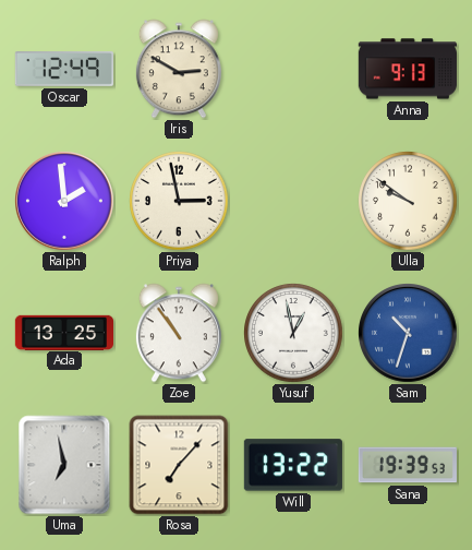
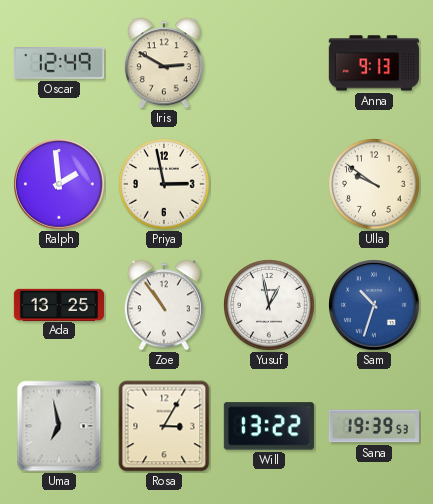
Rosa: 7:07 -> 3:05 (164, 426)
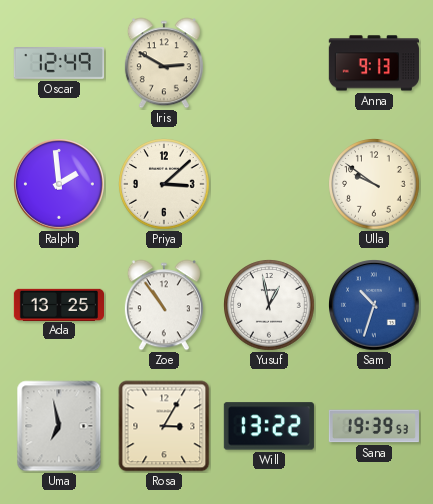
Priya: 2:58 -> 3:08 (164, 184)
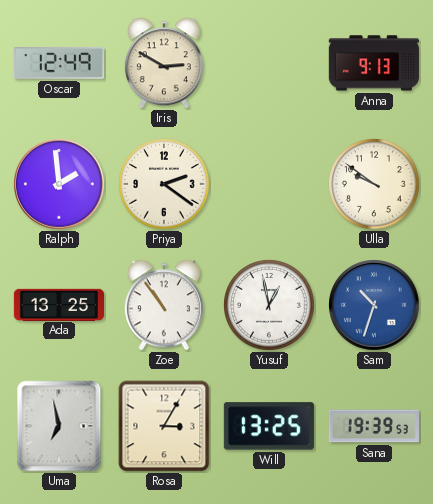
Priya: 3:08 -> 2:21 (164, 184)
Will: 13:22 -> 13:25 (269, 426)
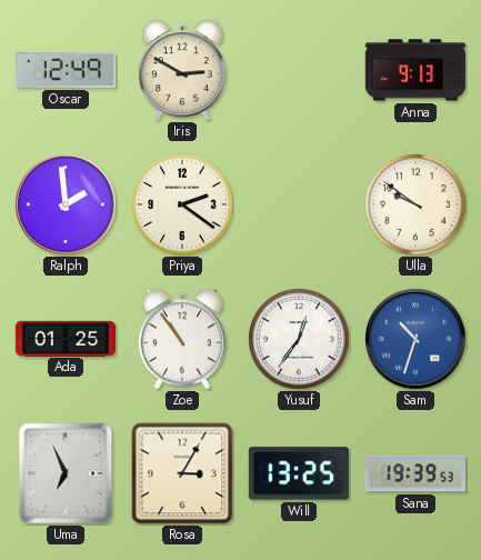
Ada: 13:25 -> 01:25 (64, 338)
Yusuf: 12:58 -> 12:36 (299, 339)
Uma: 6:58 -> 6:56 (66, 473)
